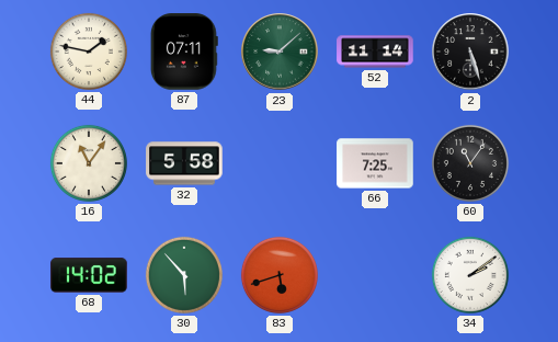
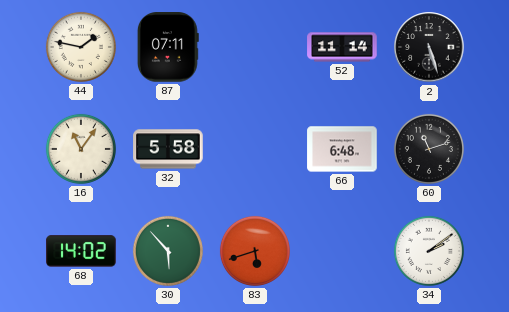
23: 9:08 -> none (280, 52)
66: 7:25 -> 6:48 (342, 149)
60: 11:06 -> 11:12 (429, 149)
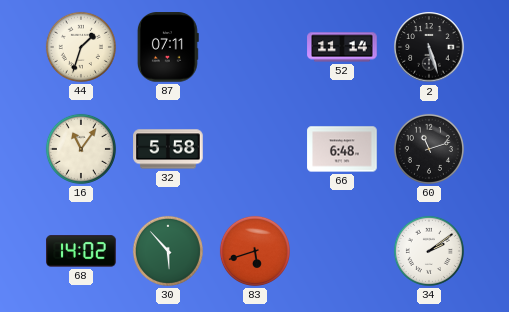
44: 1:47 -> 1:33 (81, 47)
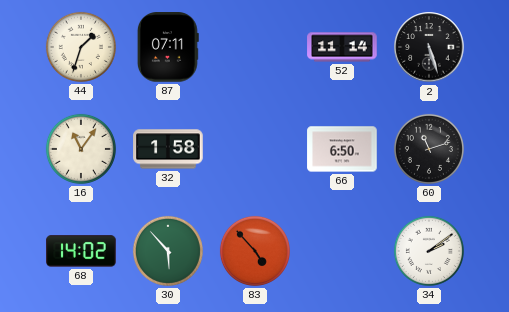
32: 5:58 -> 1:58 (168, 149)
66: 6:48 -> 6:50 (342, 149)
83: 5:42 -> 4:53 (255, 251)
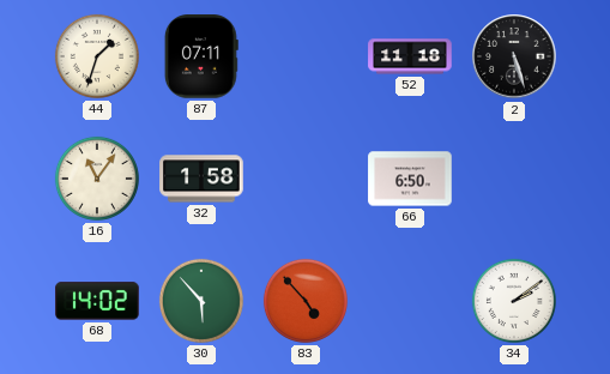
52: 11:14 -> 11:18 (410, 56)
60: 11:12 -> none (429, 149)
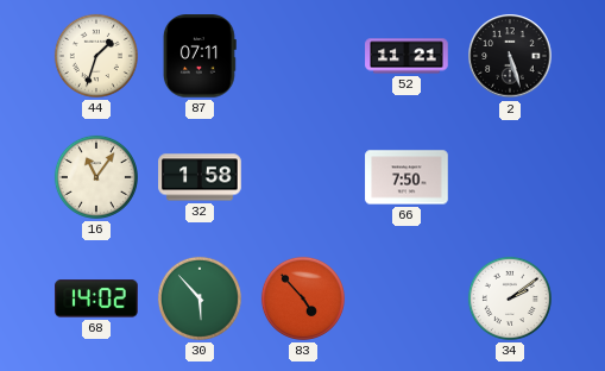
52: 11:18 -> 11:21 (407, 56)
66: 6:50 -> 7:50 (407, 177)
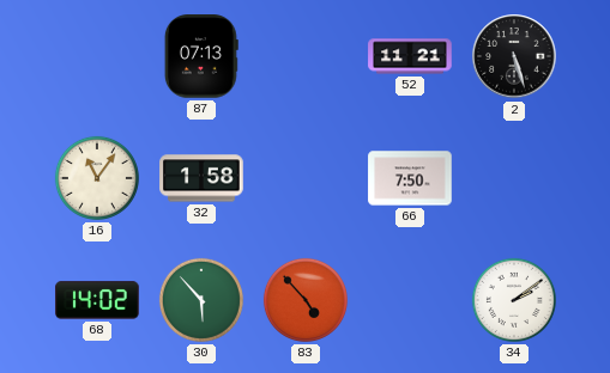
44: 1:33 -> none (96, 56)
87: 07:11 -> 07:13 (201, 56)
